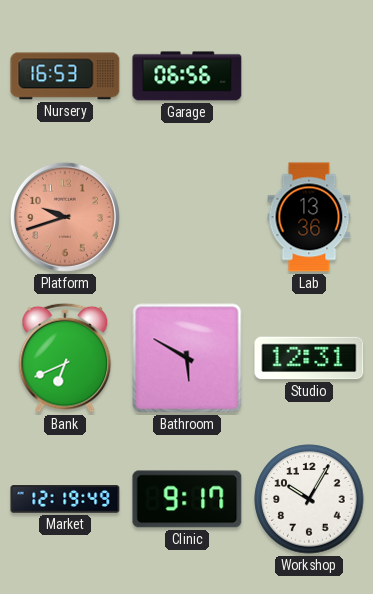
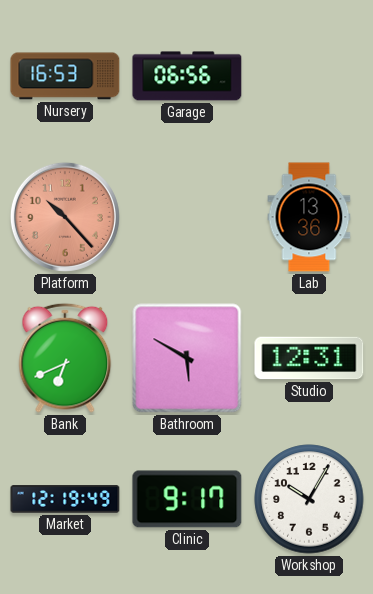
Platform: 9:42 -> 10:23 (65, 217)
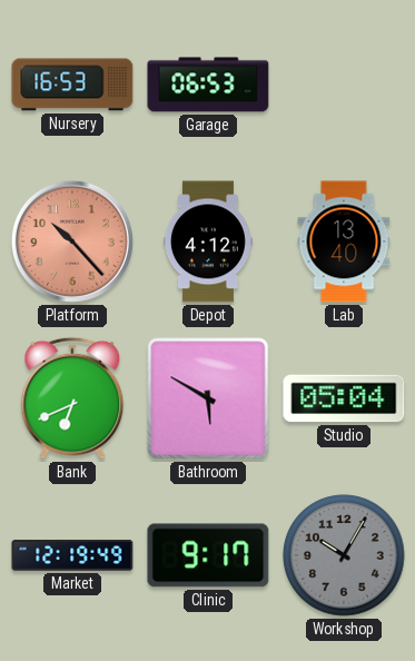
Garage: 06:56 -> 06:53 (208, 85)
Depot: none -> 4:12 (208, 241)
Lab: 13:36 -> 13:40 (344, 241)
Studio: 12:31 -> 05:04 (344, 398)
Workshop dial: white -> grey (344, 555)
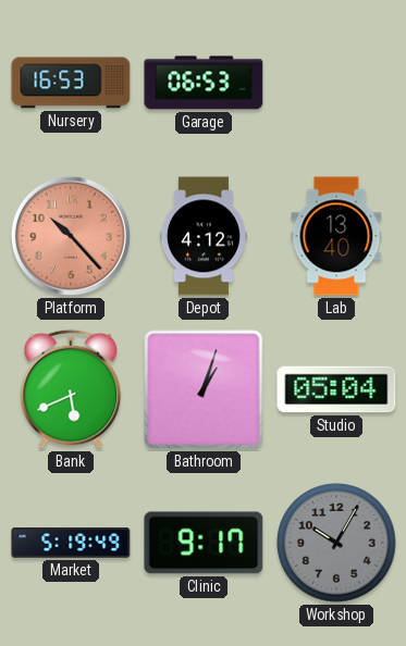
Bank: 6:41 -> 5:41 (71, 389)
Bathroom: 5:50 -> 1:03 (204, 389)
Market: 12:19 -> 5:19 (71, 543)
